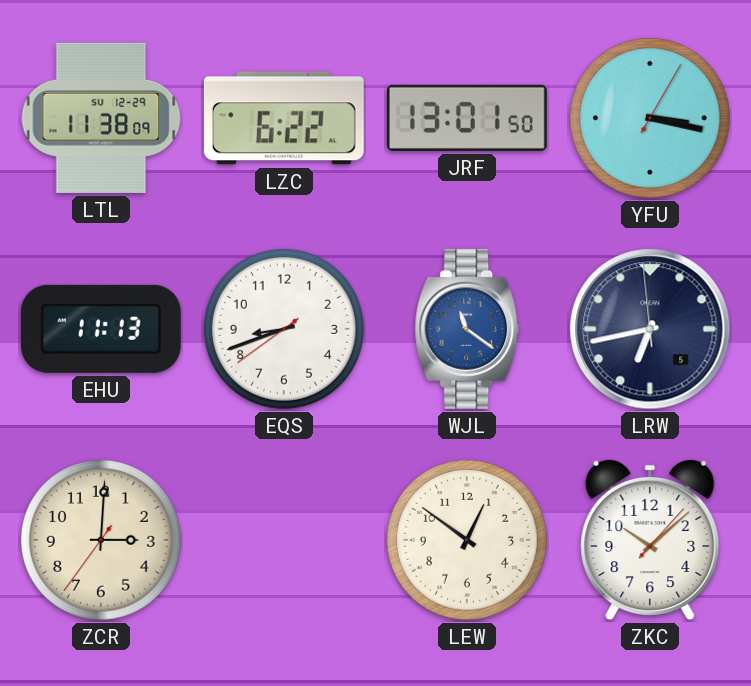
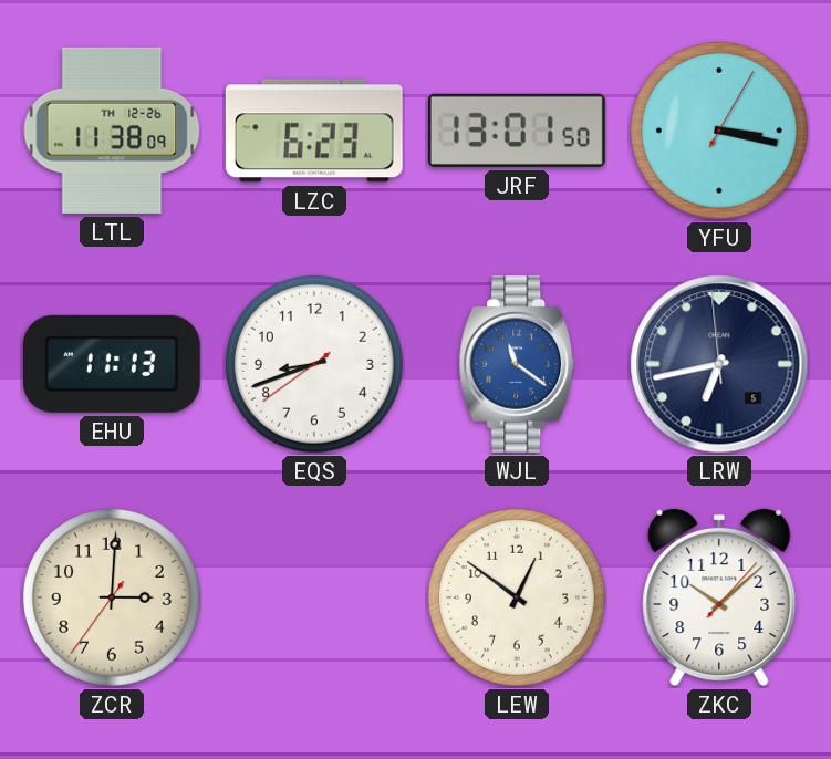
LTL date: SU 12-29 -> TH 12-26 (112, 131)
LZC: 6:22 -> 6:23 (314, 131)
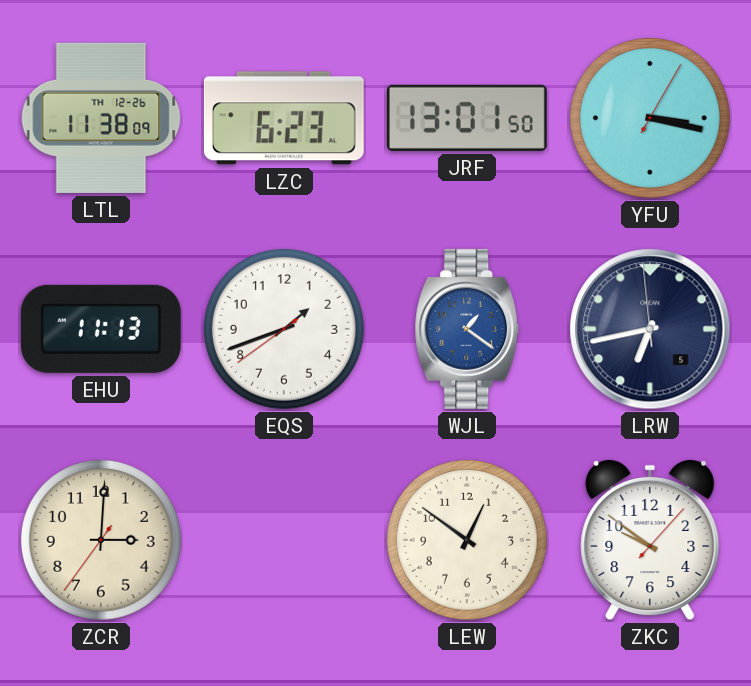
EQS: 8:41 -> 1:41 (284, 329)
WJL: 11:21 -> 1:21 (467, 329)
ZKC: 10:08 -> 9:51 (650, 540)
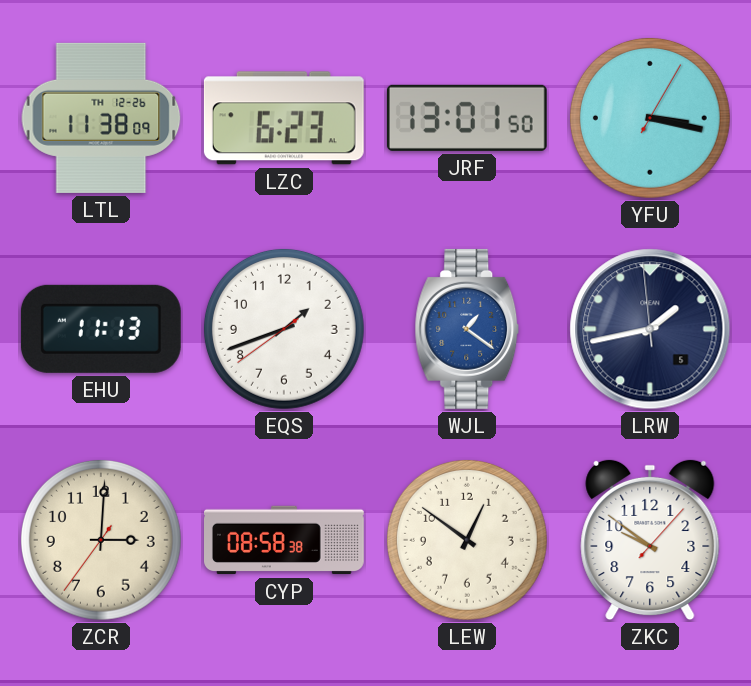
LRW: 6:42 -> 1:42 (650, 329)
CYP: none -> 08:58 (285, 540)
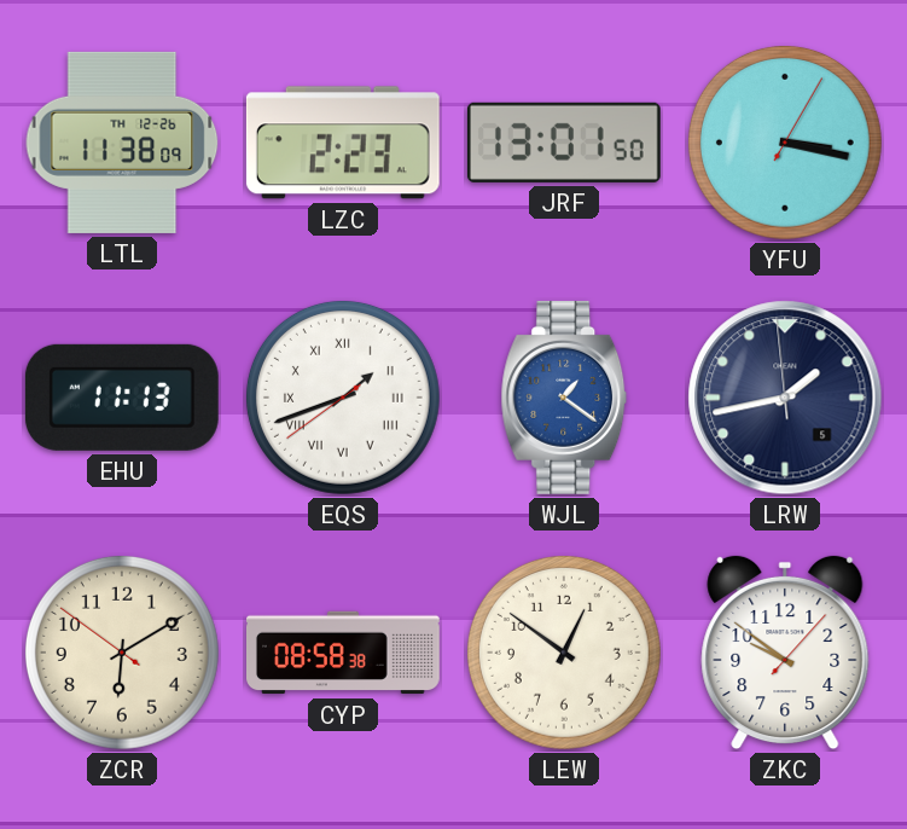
LZC: 6:23 -> 2:23 (343, 143)
EQS numerals: Arabic -> Roman (343, 398)
ZCR: 3:00 -> 6:09 (122, 653)
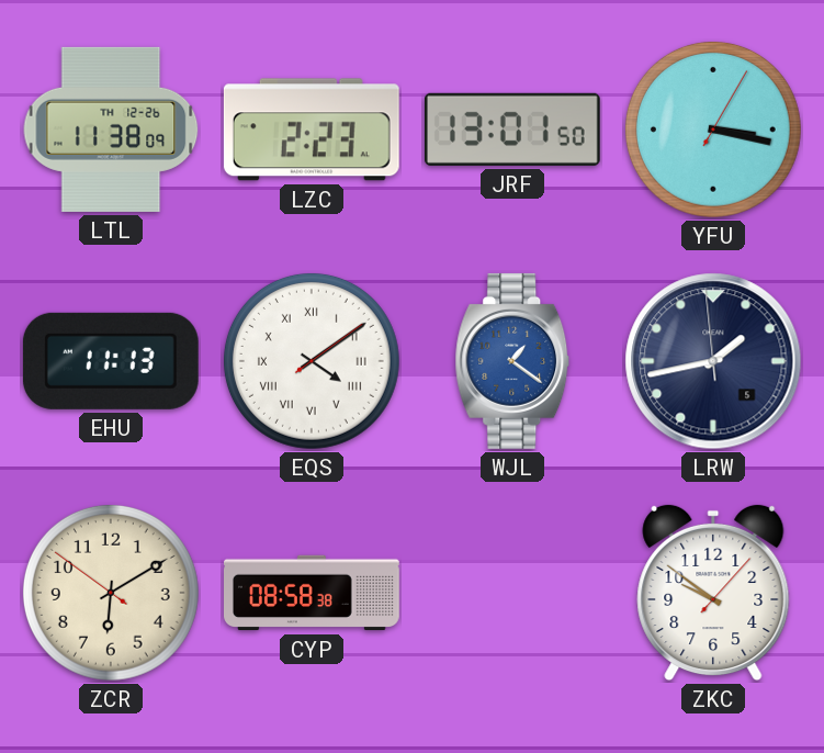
EQS: 1:41 -> 4:09 (312, 361)
LEW: 12:51 -> none (564, 653)
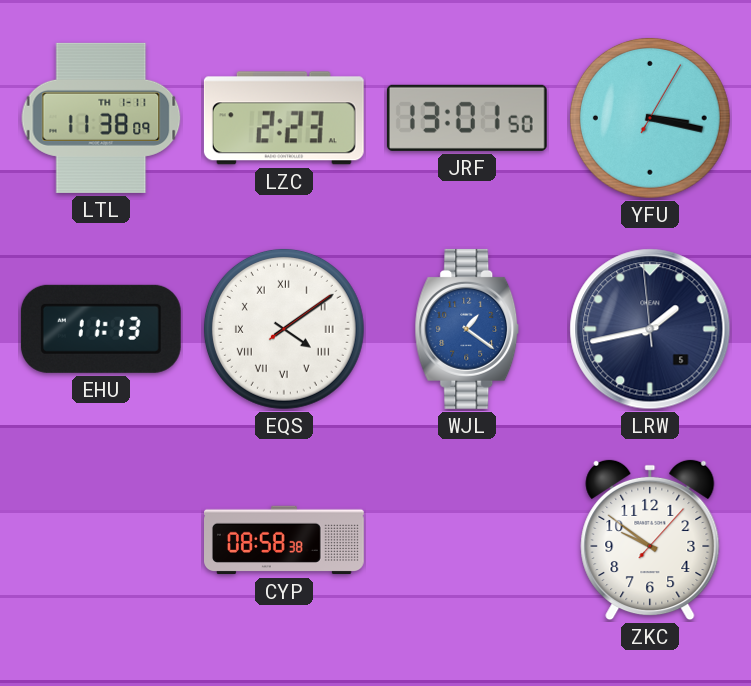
LTL date: TH 12-26 -> TH 1-11 (101, 118)
ZCR: 6:09 -> none (111, 593)
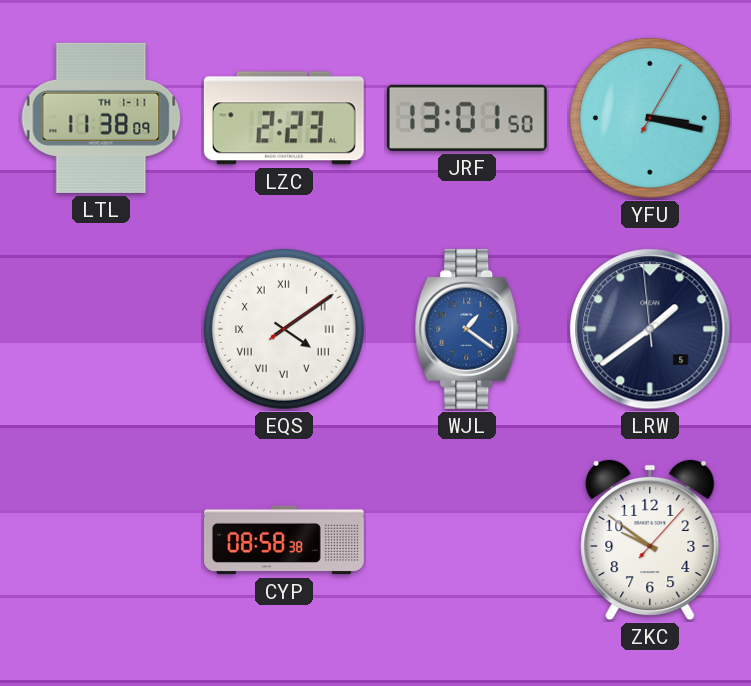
EHU: 11:13 -> none (101, 329)
LRW: 1:42 -> 1:38 (650, 329)
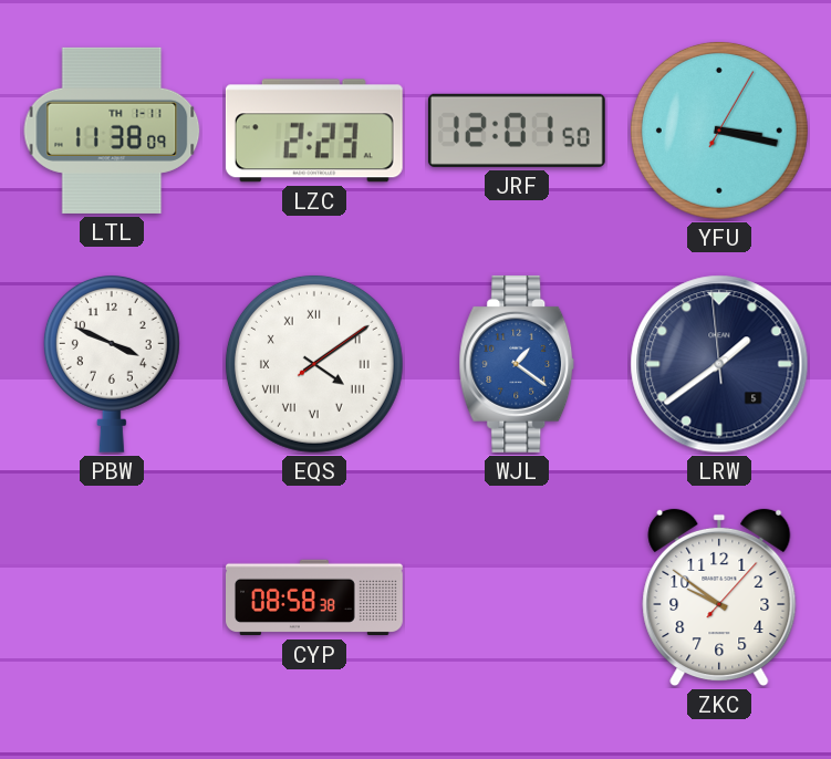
JRF: 13:01 -> 12:01 (517, 131)
PBW: none -> 3:49 (112, 363)
